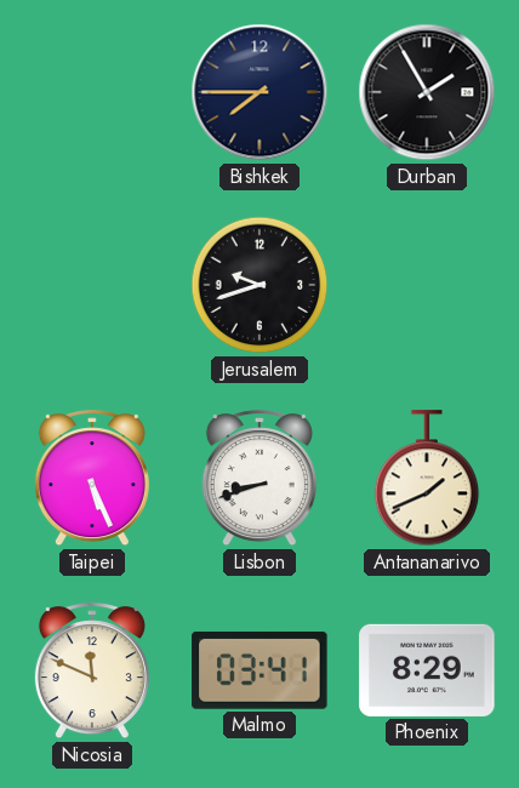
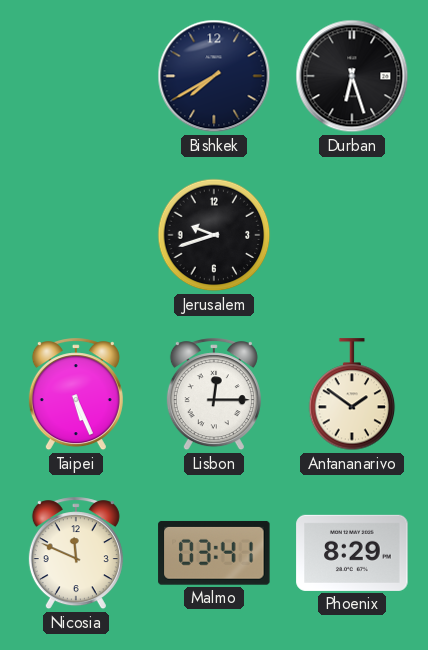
Bishkek: 7:45 -> 7:40 (214, 76)
Durban: 1:55 -> 6:27 (352, 76)
Lisbon: 8:42 -> 12:15 (214, 395)
Antananarivo: 1:41 -> 1:51 (352, 395)
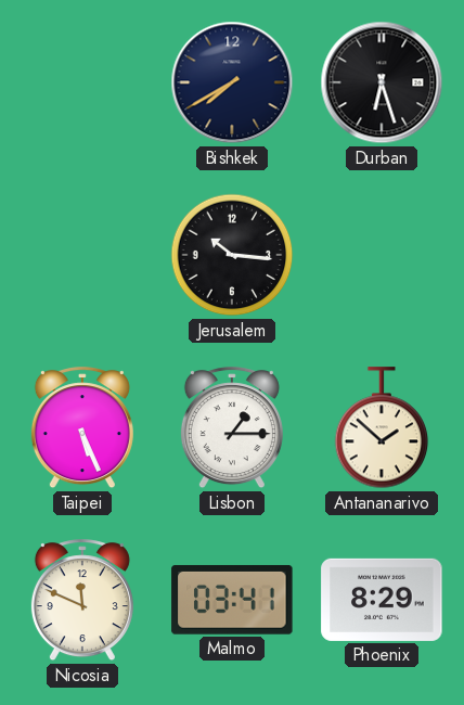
Jerusalem: 9:42 -> 10:16 (232, 255)
Lisbon: 12:15 -> 1:15 (232, 428)
Antananarivo: 1:51 -> 1:52 (382, 428)
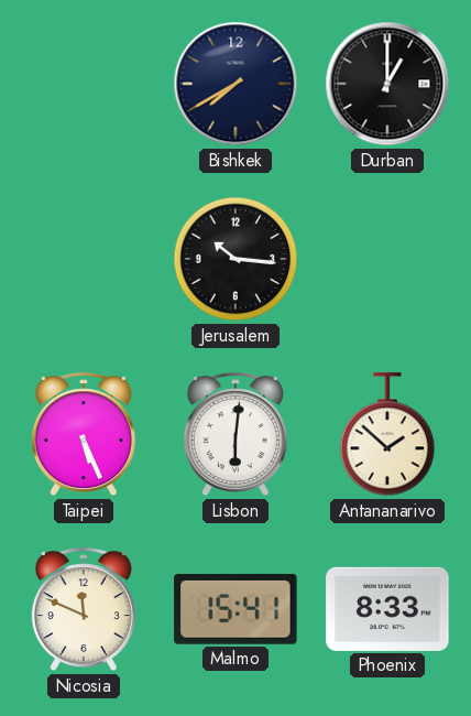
Durban: 6:27 -> 1:00 (387, 84)
Lisbon: 1:15 -> 6:01 (235, 435)
Malmo: 03:41 -> 15:41 (235, 609)
Phoenix: 8:29 -> 8:33 (387, 609)
